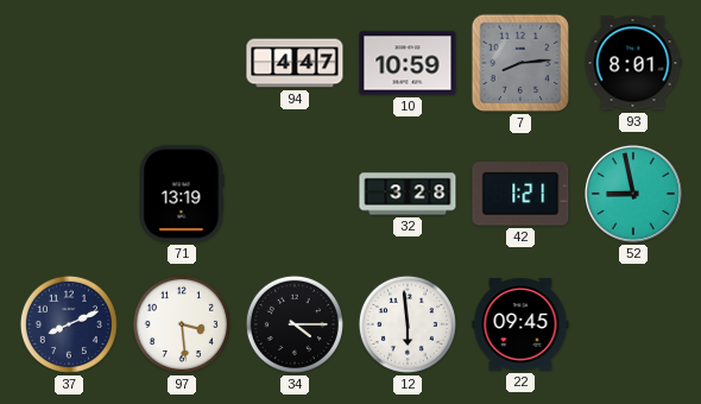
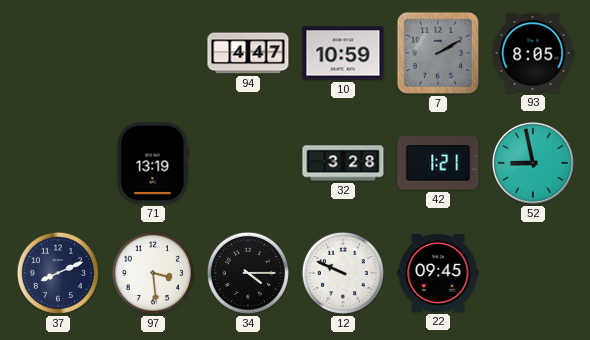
7: 8:14 -> 2:10 (438, 53)
93: 8:01 -> 8:05 (533, 53)
12: 5:59 -> 9:49 (343, 273)
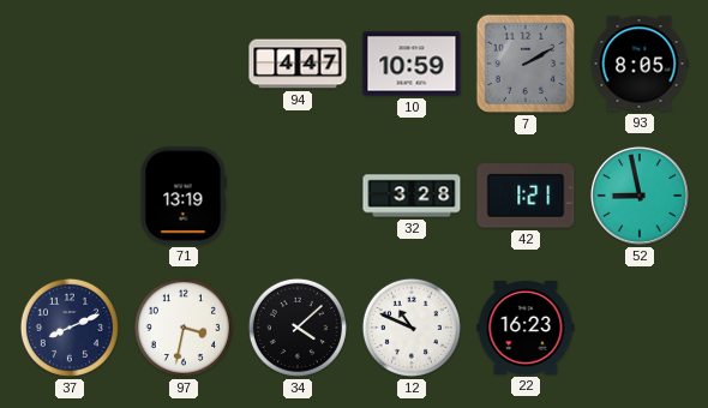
97: 3:29 -> 3:32 (184, 328)
34: 4:15 -> 4:08 (298, 328)
12: 9:49 -> 10:49 (412, 328)
22: 09:45 -> 16:23 (526, 328)
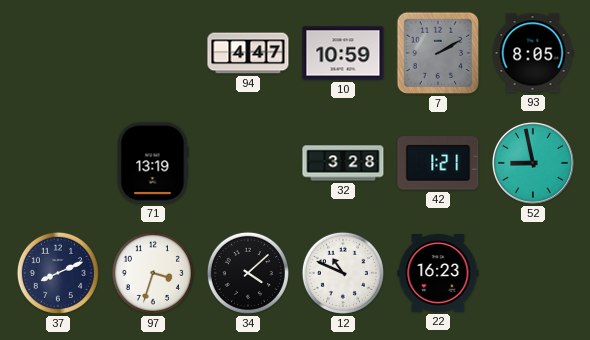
97: 3:32 -> 3:33 (153, 273)
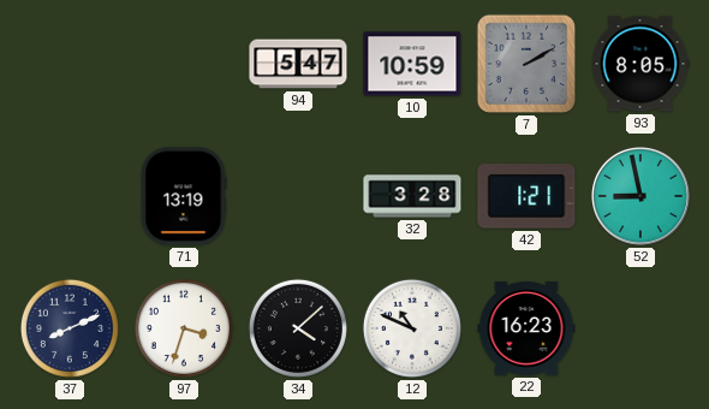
94: 4:47 -> 5:47 (298, 64)
